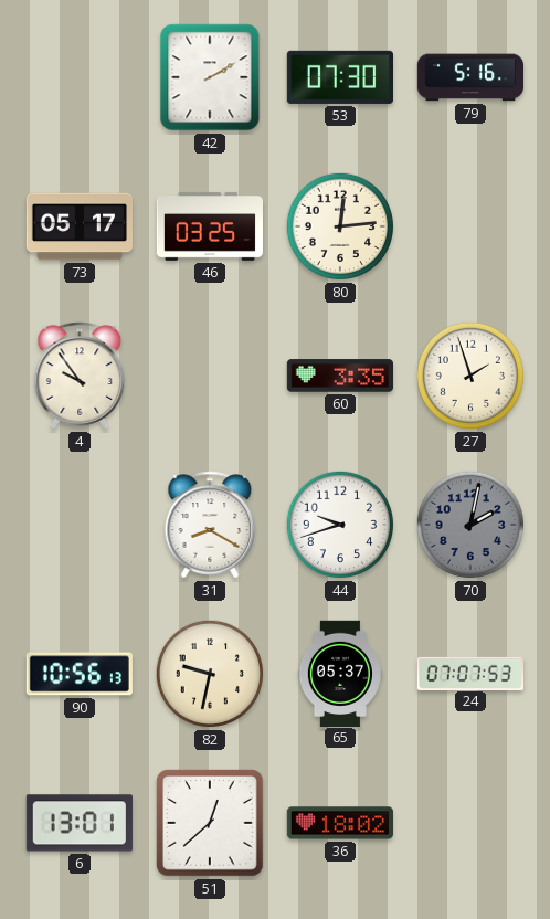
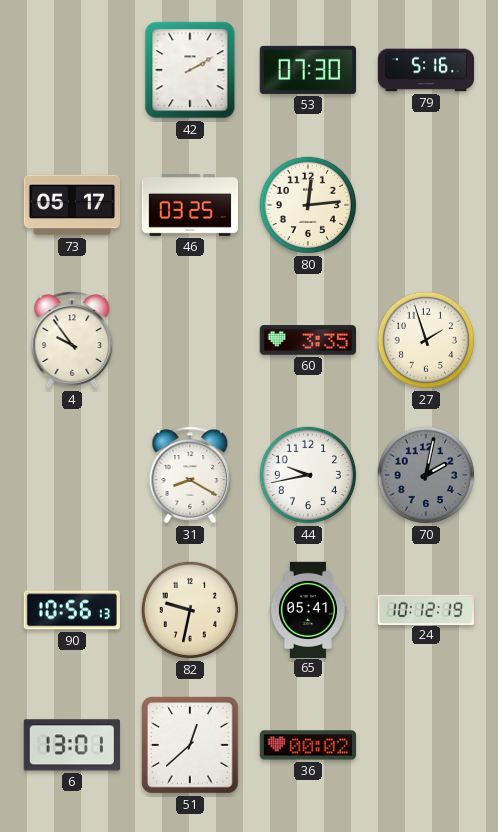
44: 9:42 -> 9:43 (308, 475)
65: 05:37 -> 05:41 (308, 609)
24: 07:07 -> 10:12 (425, 609)
36: 18:02 -> 00:02 (307, 745)
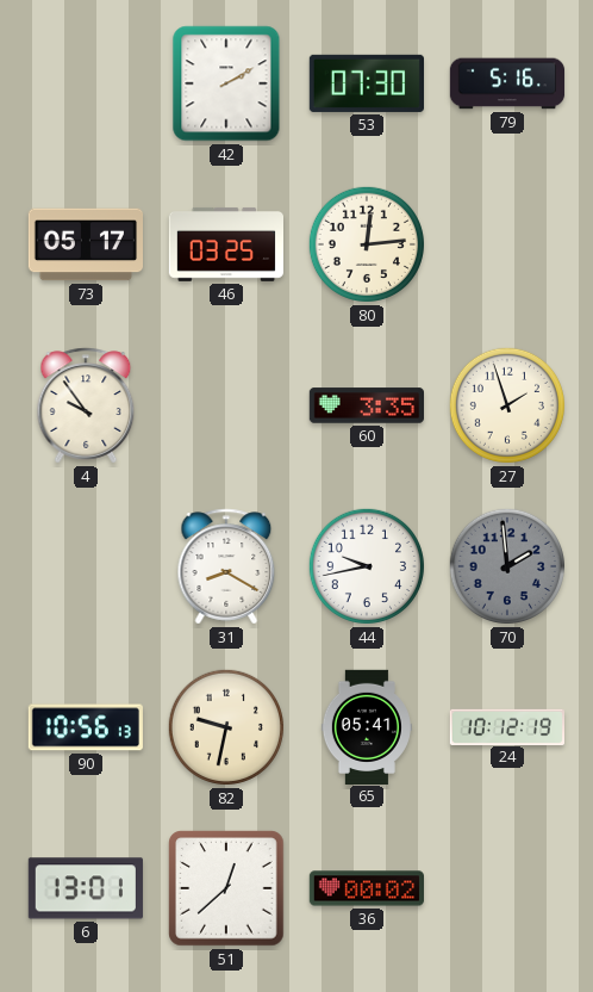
70: 2:02 -> 1:59 (507, 566)
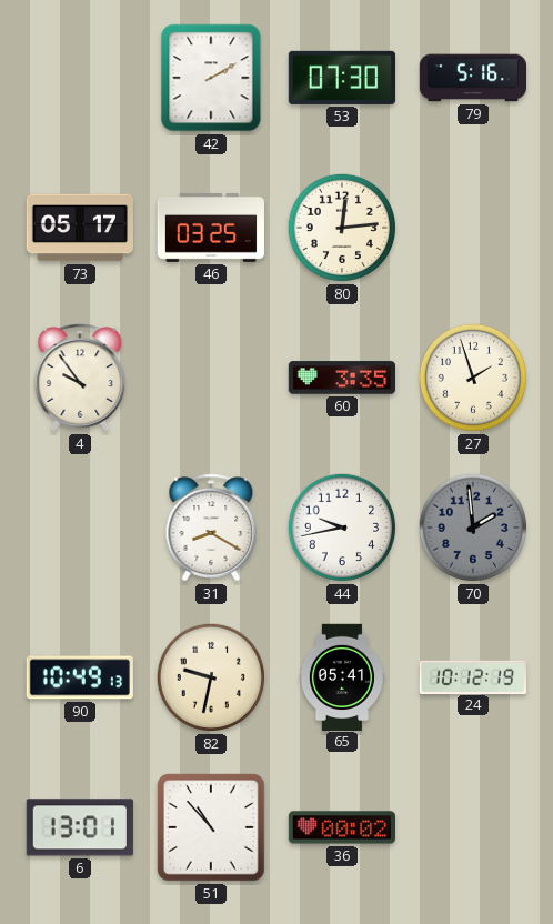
90: 10:56 -> 10:49 (80, 677)
51: 12:38 -> 10:53 (211, 827)
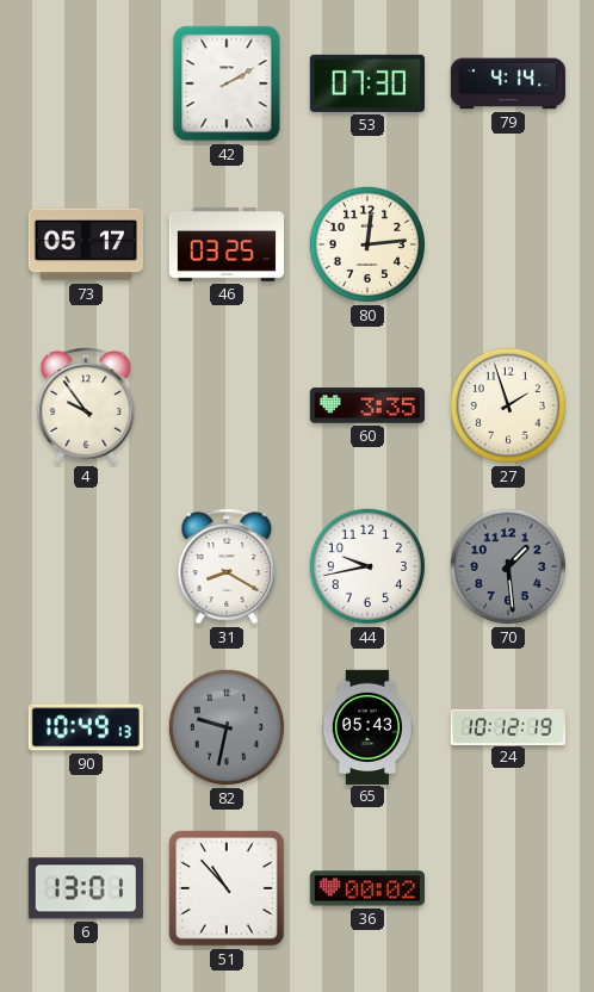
79: 5:16 -> 4:14 (508, 83)
70: 1:59 -> 1:29 (508, 566)
82 dial: cream -> grey (227, 727)
65: 05:41 -> 05:43 (367, 726)
